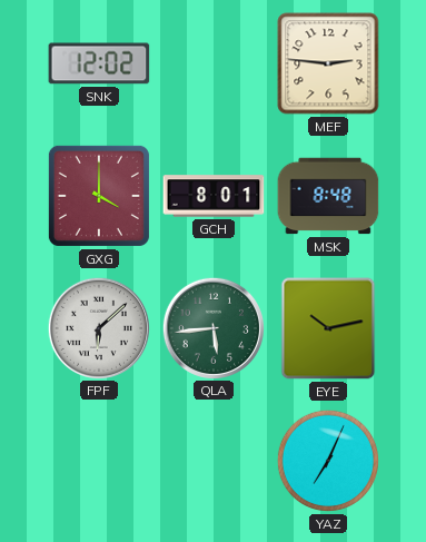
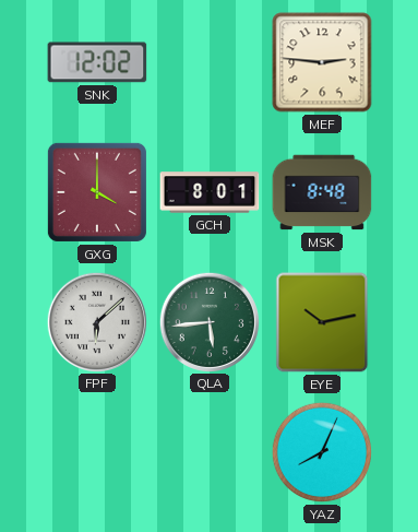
YAZ: 7:04 -> 8:04 (322, 452)
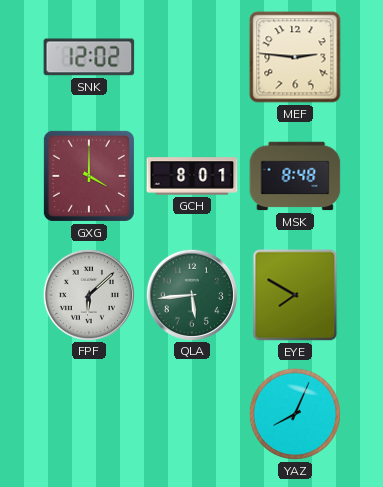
EYE: 10:13 -> 7:50 (295, 295)
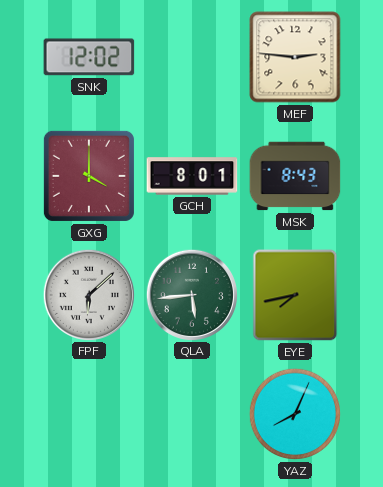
MSK: 8:48 -> 8:43 (295, 176)
EYE: 7:50 -> 7:43 (295, 295)
